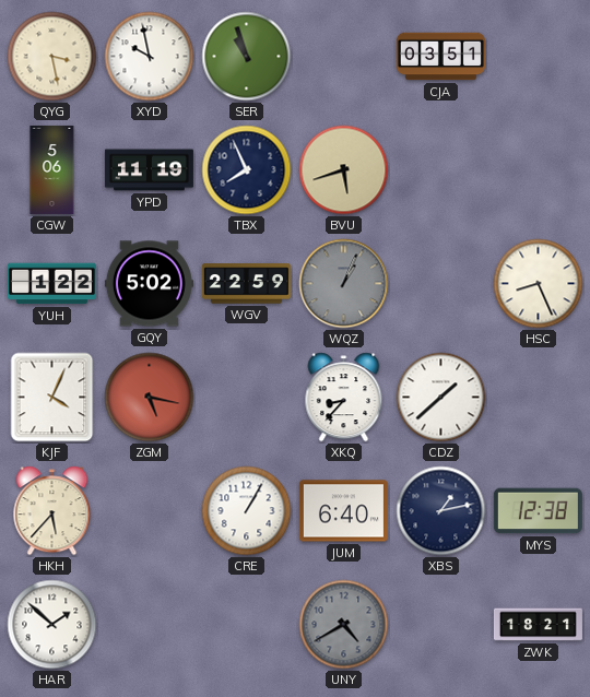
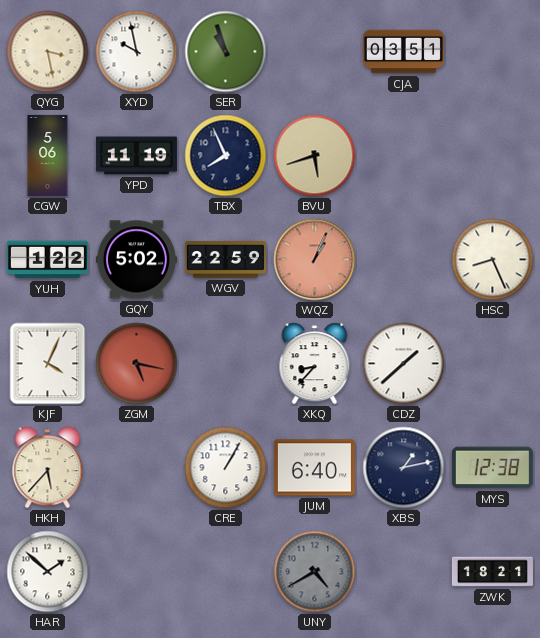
WQZ dial: grey -> salmon (315, 260)
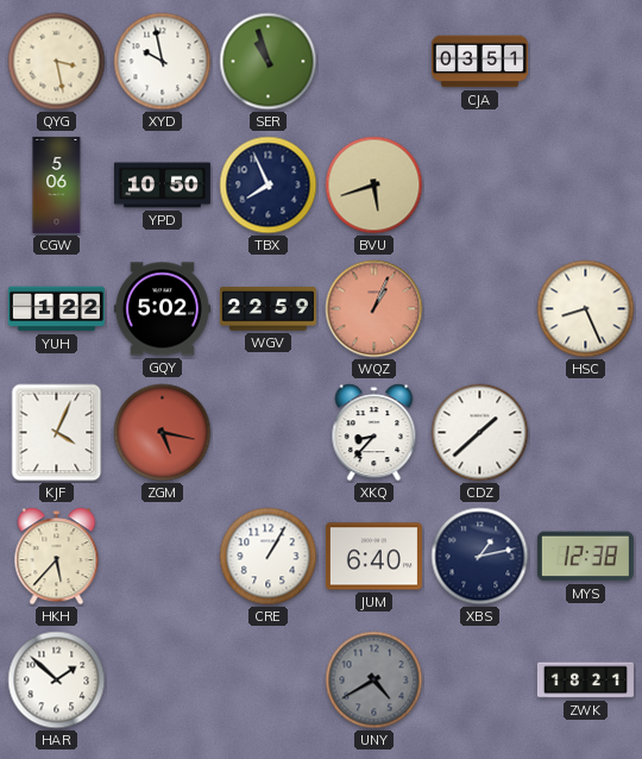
YPD: 11:19 -> 10:50 (162, 186)
